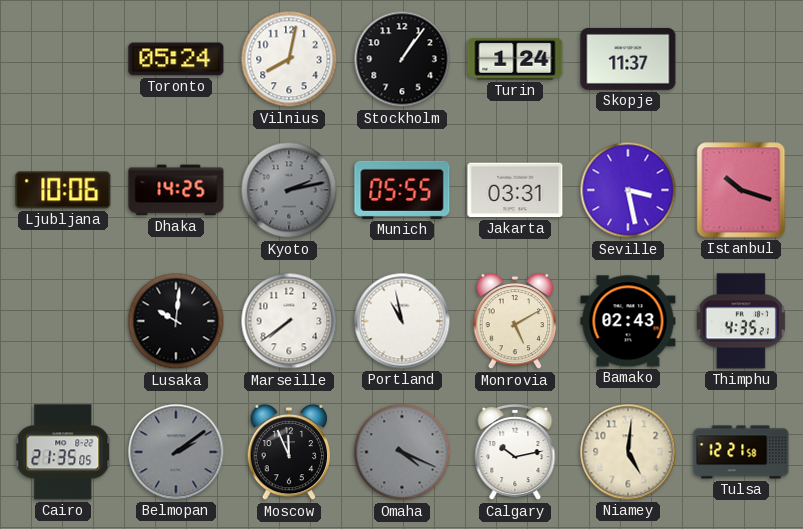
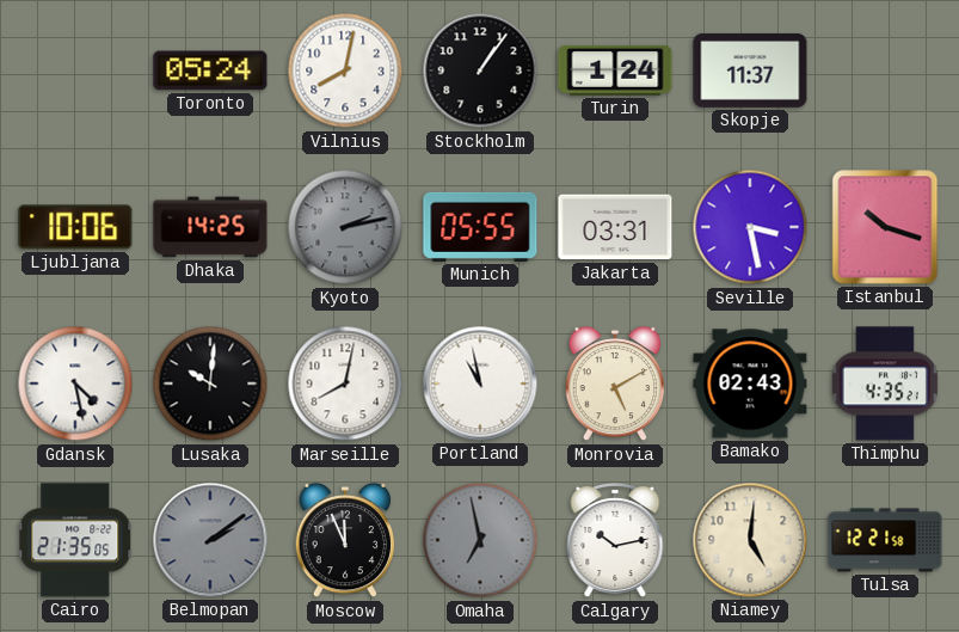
Gdansk: none -> 4:28 (75, 384)
Marseille: 7:39 -> 8:02 (345, 384)
Omaha: 4:19 -> 6:58 (480, 540)
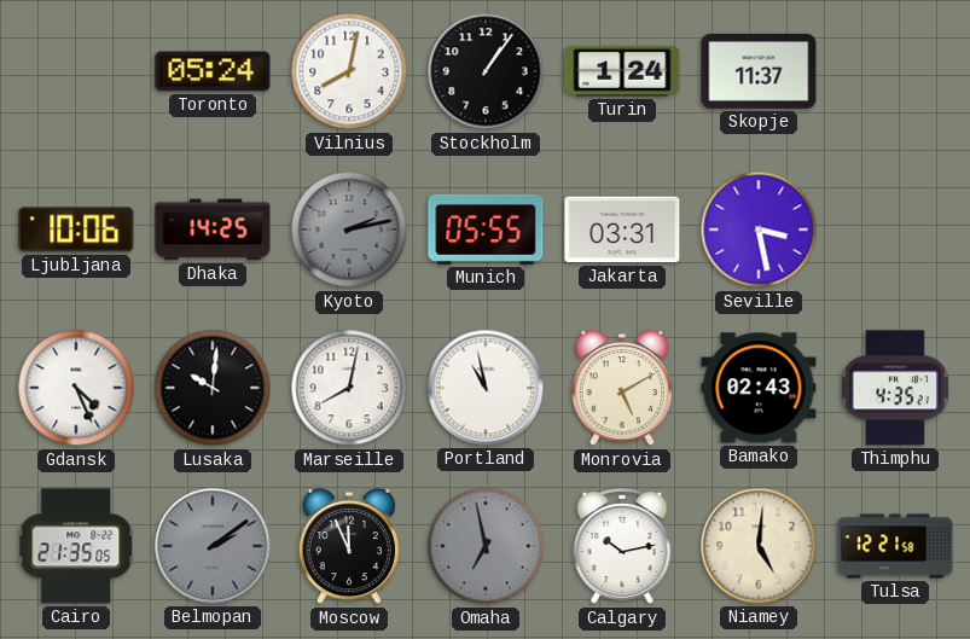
Istanbul: 10:18 -> none (885, 227)
Gdansk: 4:28 -> 4:26 (76, 388)
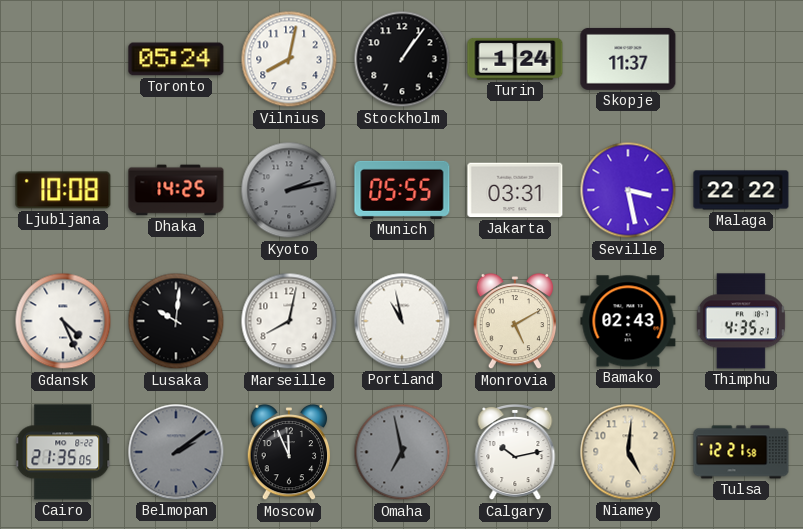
Ljubljana: 10:06 -> 10:08 (63, 190)
Malaga: none -> 22:22 (741, 190)
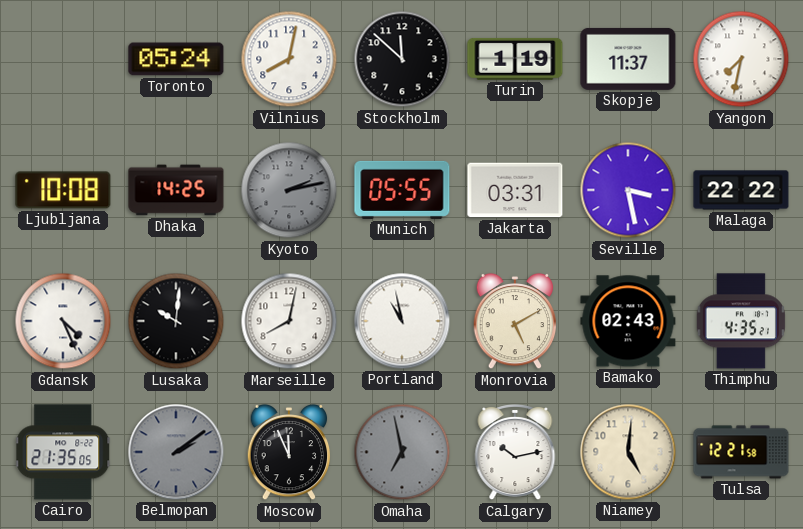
Stockholm: 1:06 -> 11:52 (402, 59)
Turin: 1:24 -> 1:19 (515, 59)
Yangon: none -> 7:32 (741, 59)
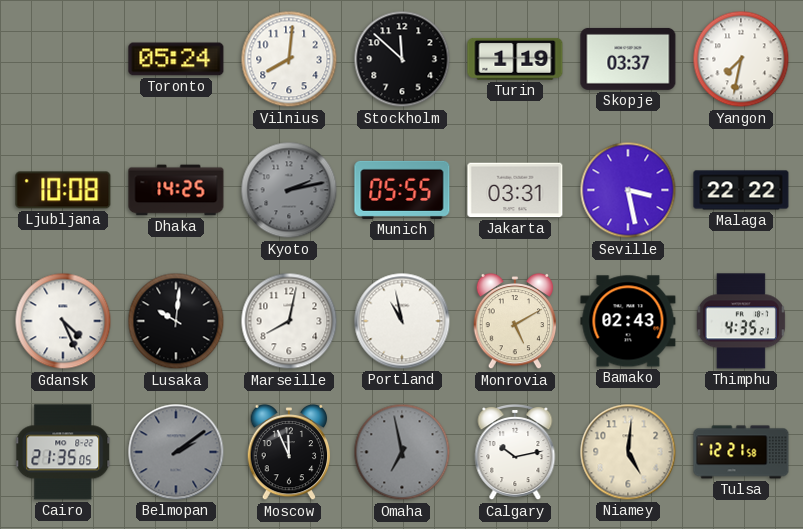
Vilnius: 8:02 -> 8:01 (289, 59)
Skopje: 11:37 -> 03:37 (628, 59)
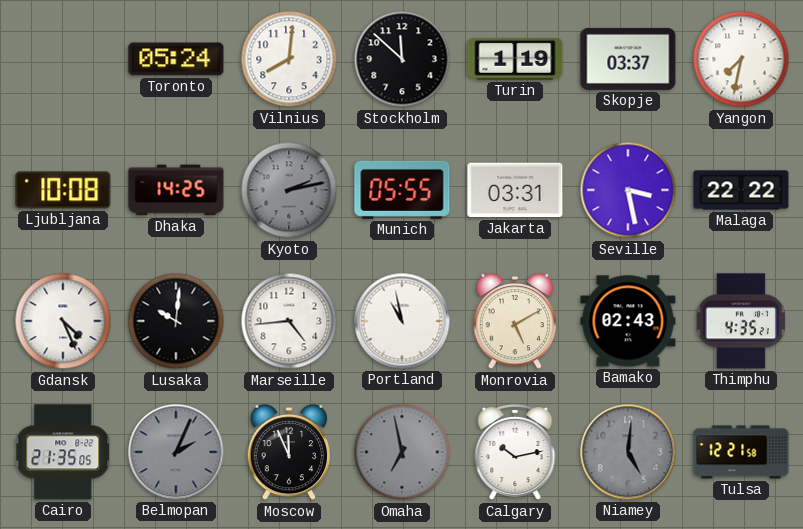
Marseille: 8:02 -> 4:44 (289, 321)
Belmopan: 2:09 -> 2:04 (176, 452)
Niamey dial: cream -> grey (628, 452)
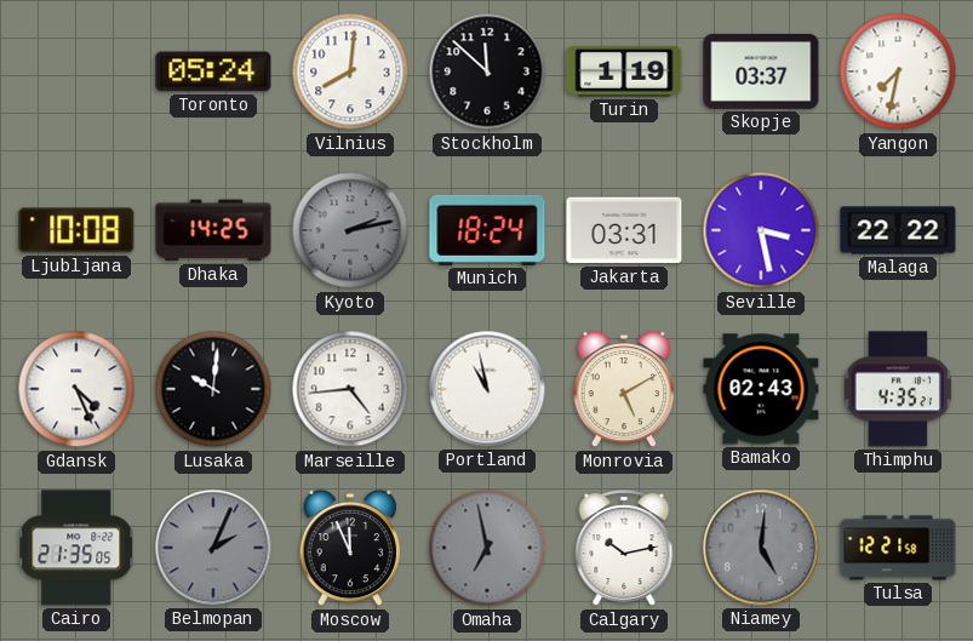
Munich: 05:55 -> 18:24 (487, 230)
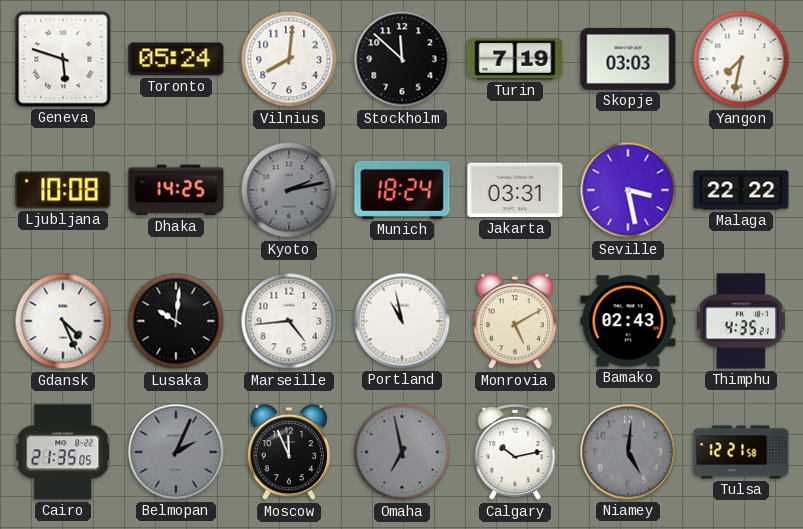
Geneva: none -> 5:48 (63, 59)
Turin: 1:19 -> 7:19 (515, 59)
Skopje: 03:37 -> 03:03 (628, 59)
